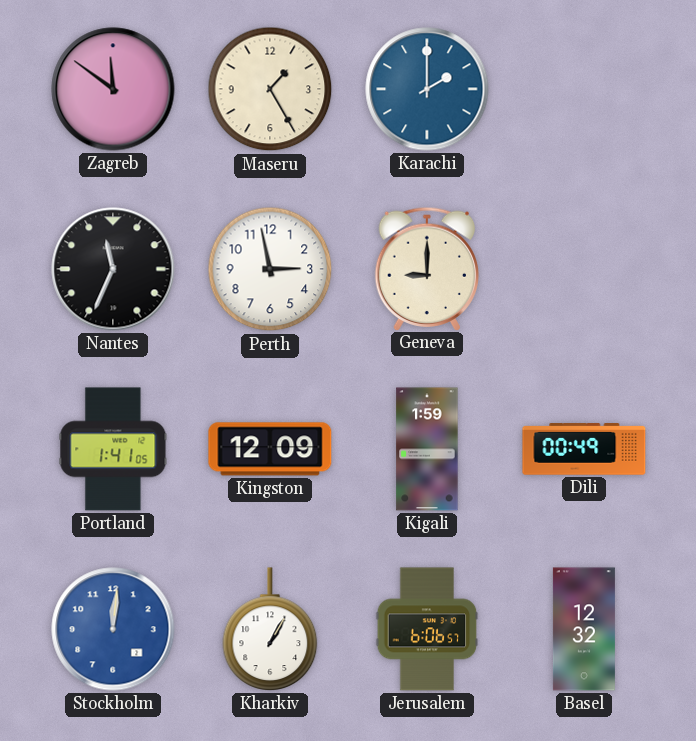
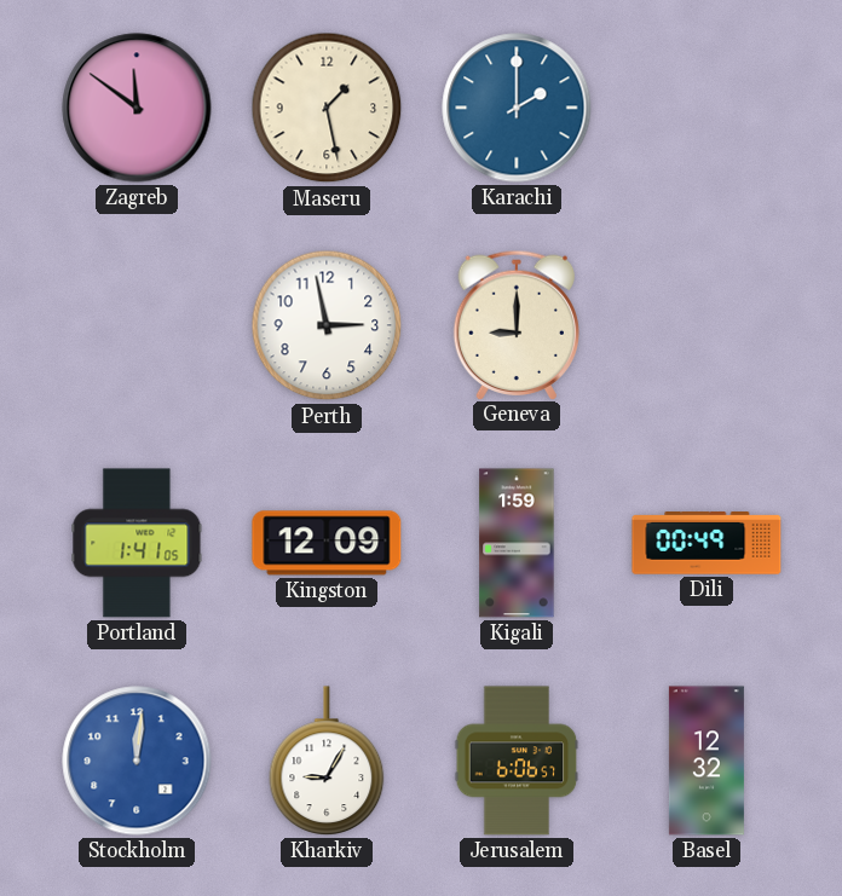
Maseru: 1:25 -> 1:28 (327, 108)
Nantes: 11:34 -> none (113, 269)
Kharkiv: 1:05 -> 9:05 (327, 761)
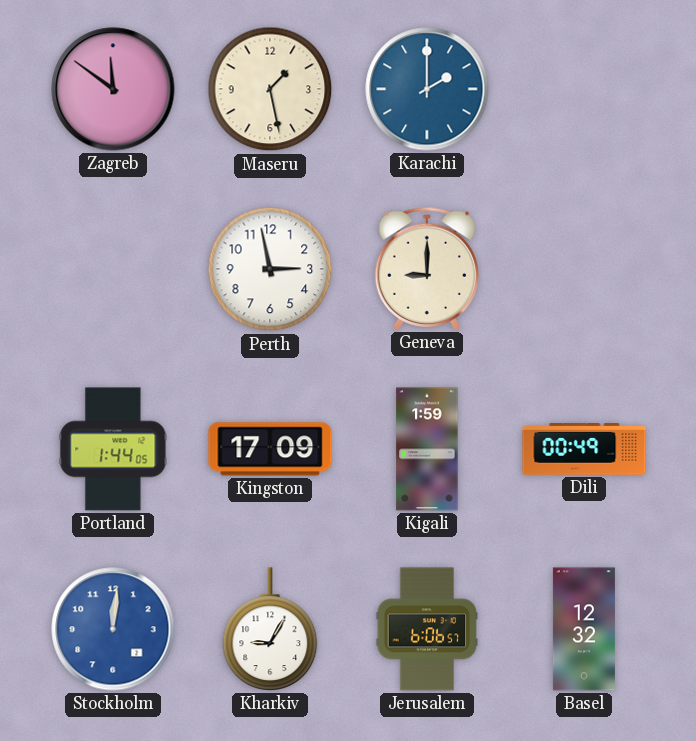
Portland: 1:41 -> 1:44 (113, 449)
Kingston: 12:09 -> 17:09 (270, 449)
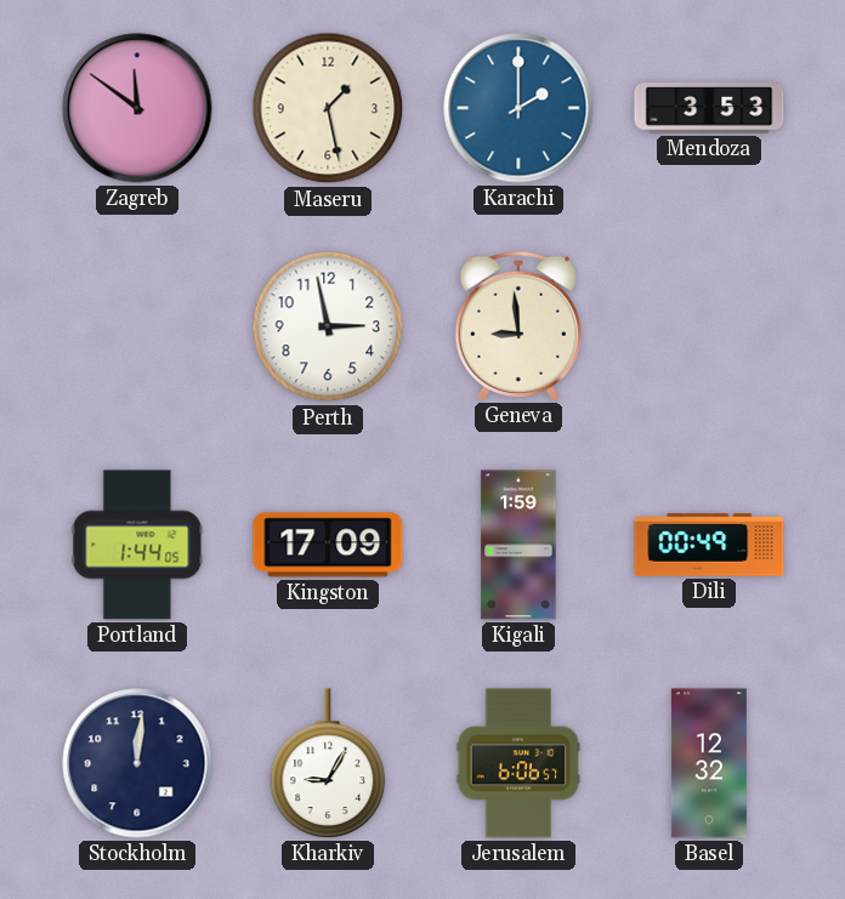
Mendoza: none -> 3:53 (709, 108)
Geneva: 9:00 -> 8:59 (518, 325)
Stockholm dial: blue -> navy (137, 763)
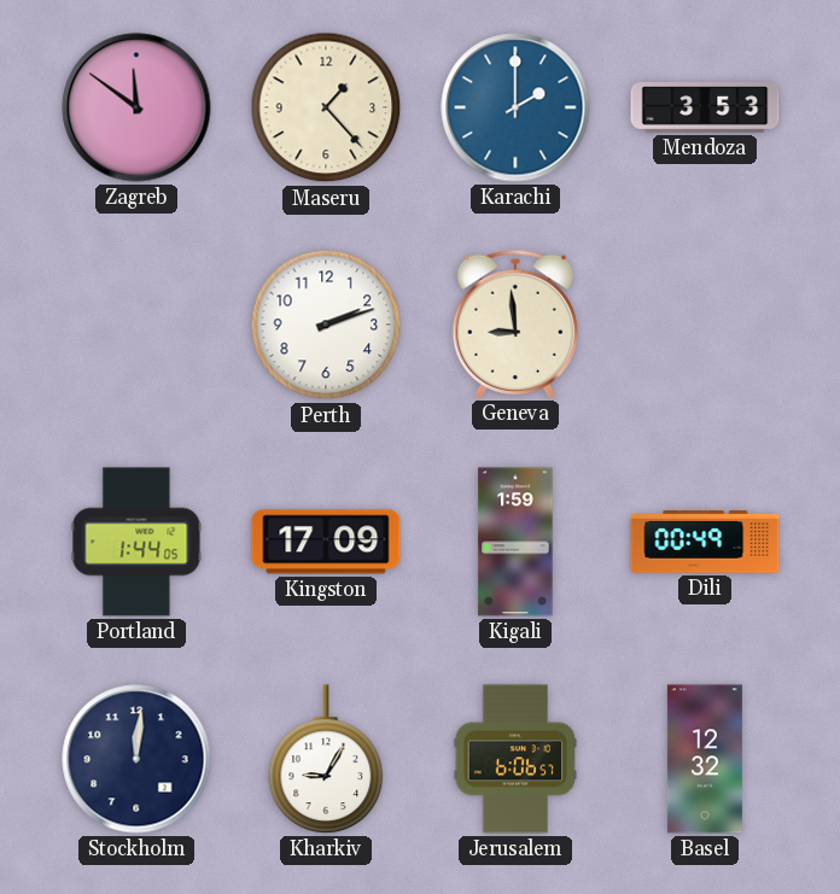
Maseru: 1:28 -> 1:23 (326, 107)
Perth: 2:58 -> 2:12 (326, 325)
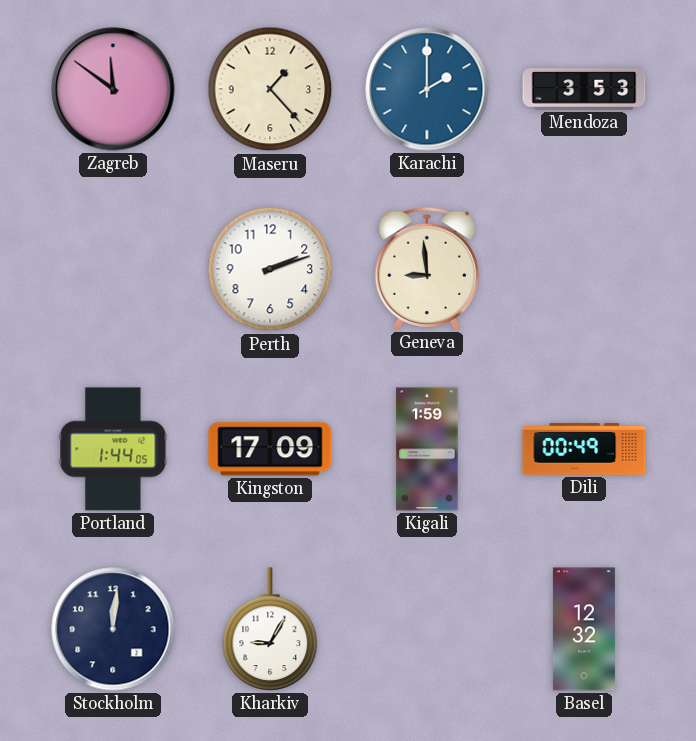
Jerusalem: 6:06 -> none (515, 759)
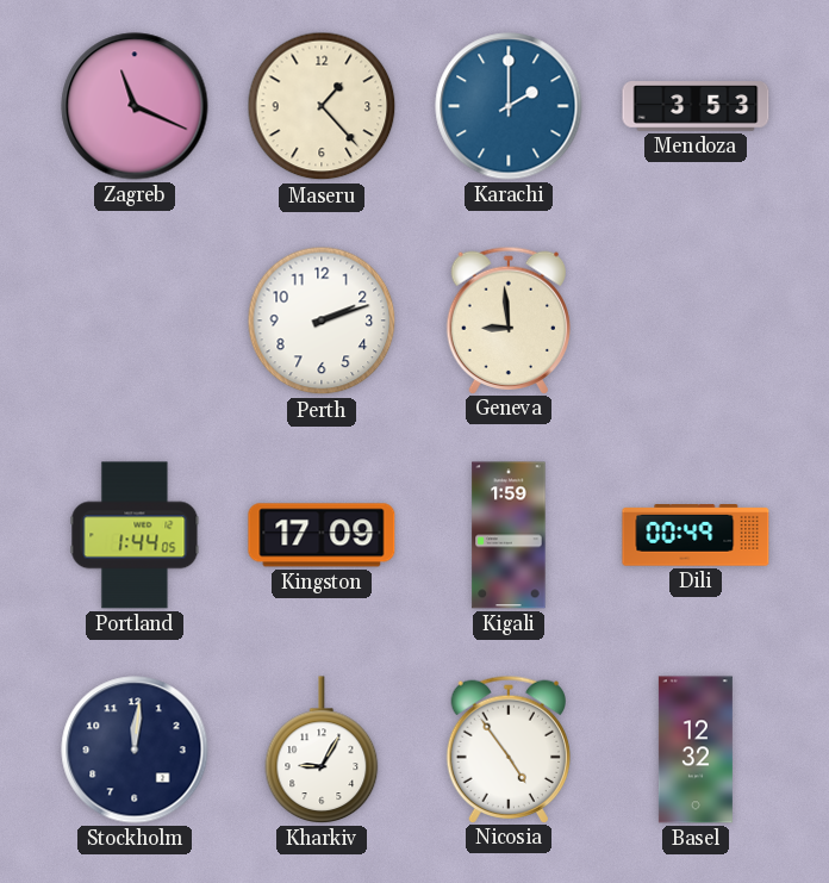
Zagreb: 11:51 -> 11:19 (135, 106)
Nicosia: none -> 4:54 (509, 748)
